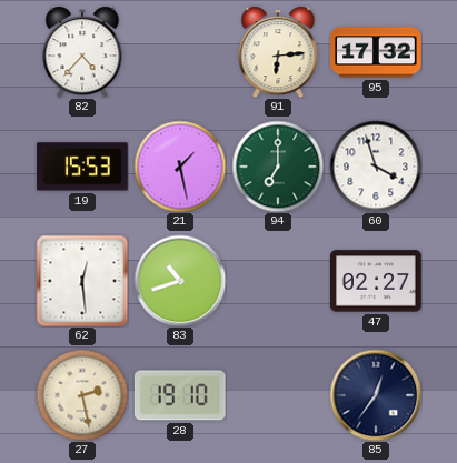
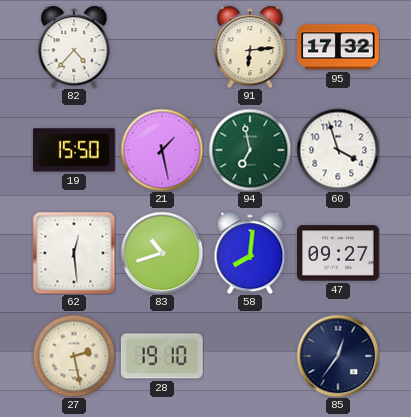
19: 15:53 -> 15:50 (75, 150)
94: 7:00 -> 6:58 (250, 150)
58: none -> 8:01 (250, 253)
47: 02:27 -> 09:27 (339, 253)
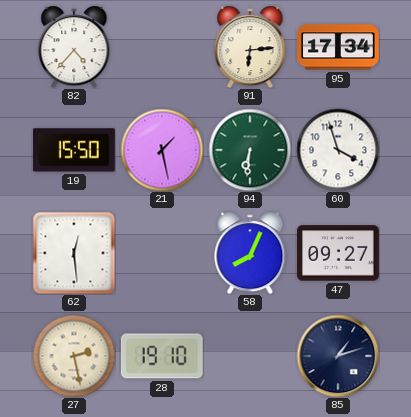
95: 17:32 -> 17:34 (338, 47)
94: 6:58 -> 6:31 (250, 150)
83: 10:42 -> none (162, 253)
58: 8:01 -> 8:04 (250, 253)
85: 12:36 -> 1:12 (338, 356)
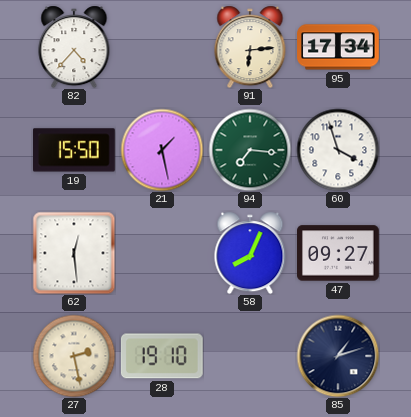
94: 6:31 -> 7:16 (250, 150)
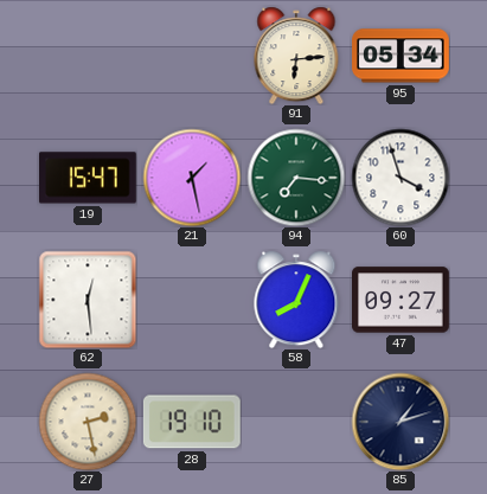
82: 4:37 -> none (74, 47)
95: 17:34 -> 05:34 (401, 56)
19: 15:50 -> 15:47 (89, 178)
